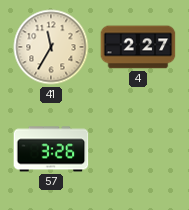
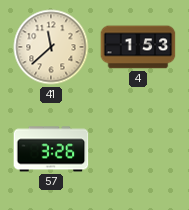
41: 11:35 -> 11:38 (51, 47)
4: 2:27 -> 1:53 (138, 47)
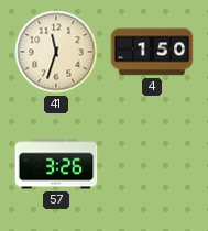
41: 11:38 -> 11:33 (56, 52)
4: 1:53 -> 1:50 (152, 52)
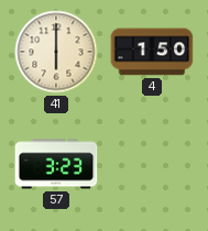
41: 11:33 -> 6:00 (56, 52)
57: 3:26 -> 3:23 (56, 164)
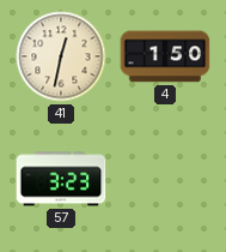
41: 6:00 -> 12:32 (61, 56)
